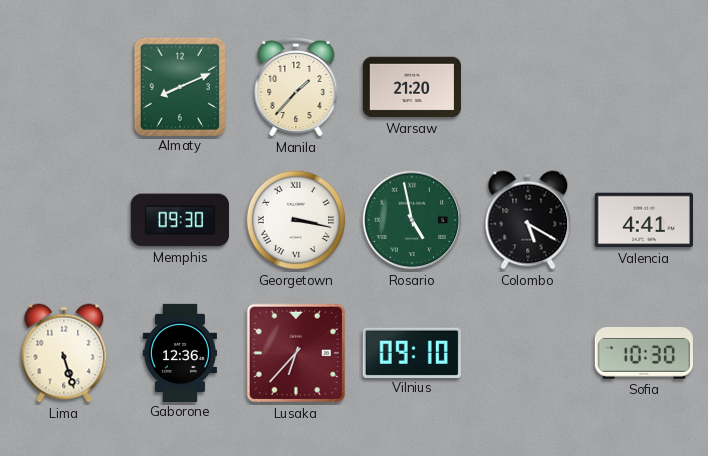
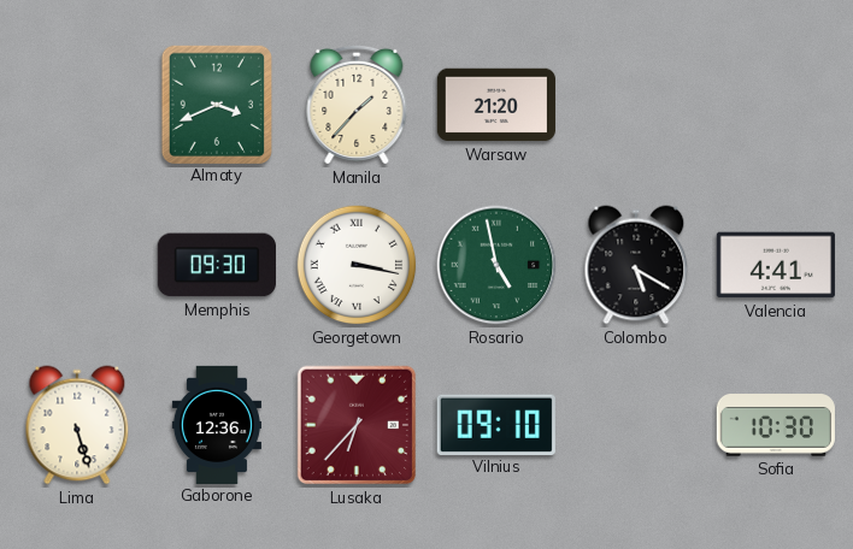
Almaty: 8:11 -> 3:41 (217, 104)
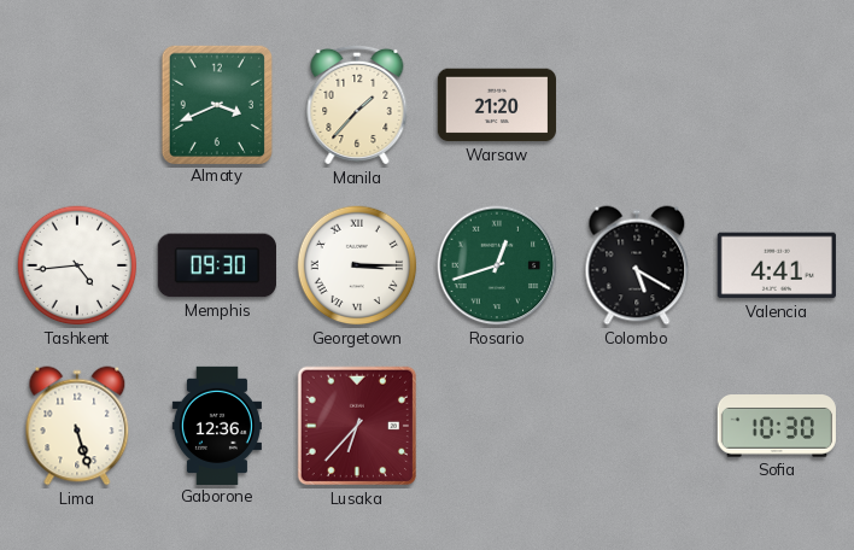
Tashkent: none -> 4:44 (77, 265)
Georgetown: 3:17 -> 3:15 (357, 265)
Rosario: 4:58 -> 12:42 (497, 265)
Vilnius: 09:10 -> none (496, 424)
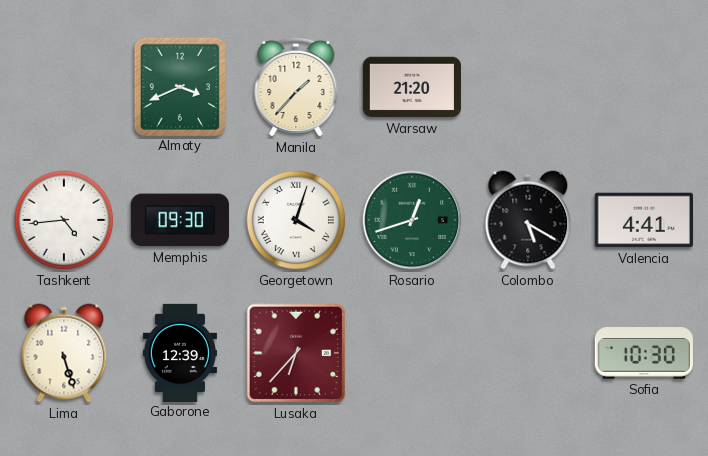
Georgetown: 3:15 -> 4:03 (296, 220)
Gaborone: 12:36 -> 12:39 (180, 352)
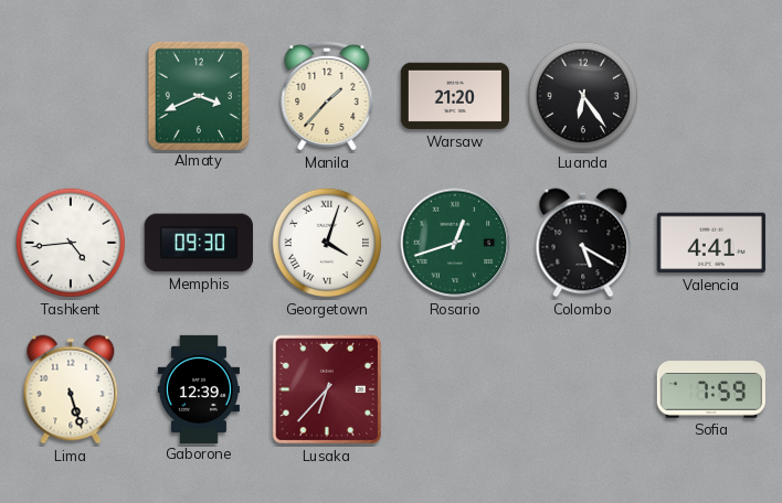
Luanda: none -> 6:24 (583, 96)
Sofia: 10:30 -> 7:59 (711, 390)
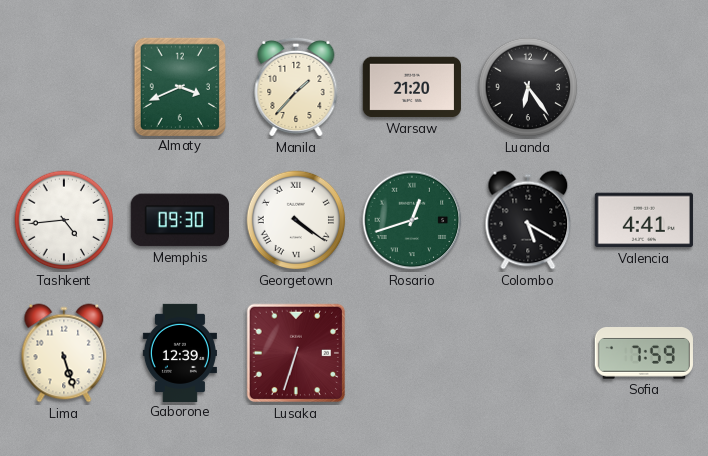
Georgetown: 4:03 -> 4:21 (296, 220)
Lusaka: 6:37 -> 6:33 (296, 353)
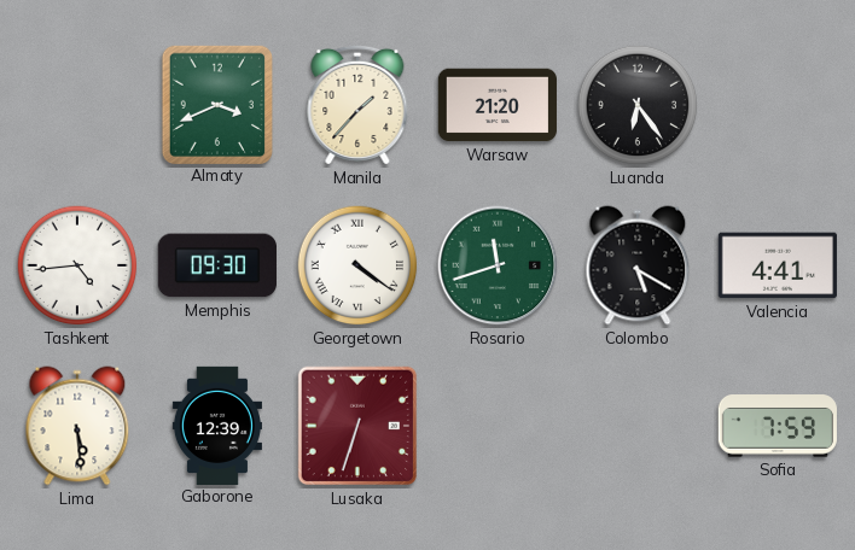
Rosario: 12:42 -> 11:42 (498, 265)
Lima: 5:27 -> 5:29 (77, 426)
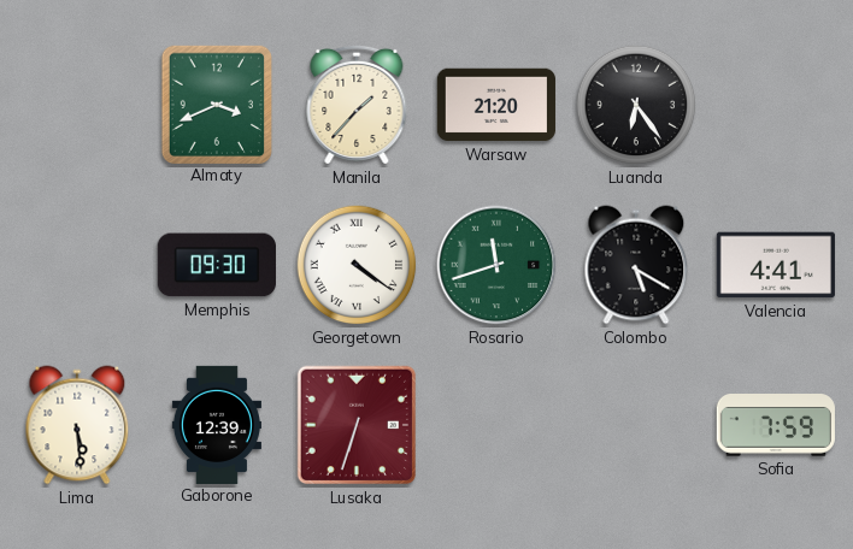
Tashkent: 4:44 -> none (77, 265)
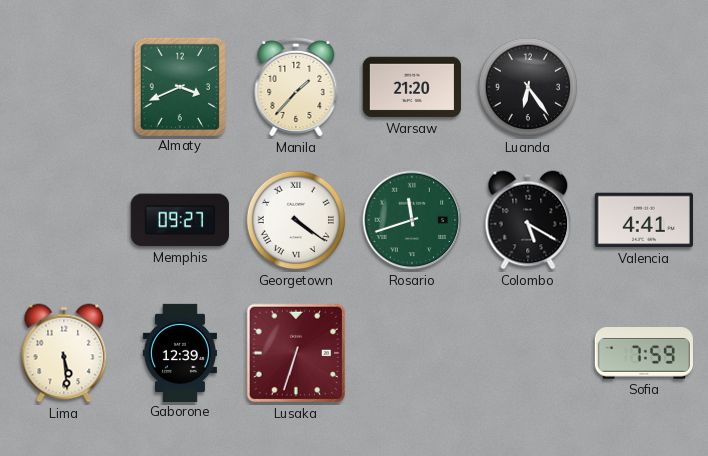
Memphis: 09:30 -> 09:27 (180, 220)
